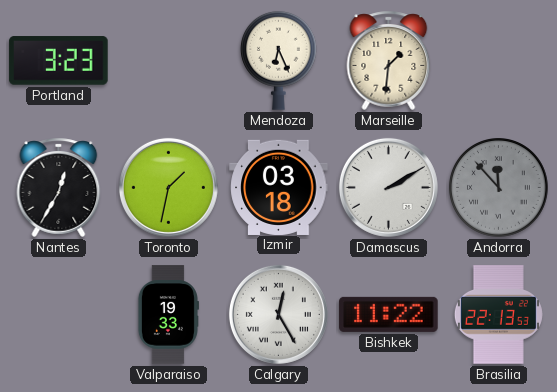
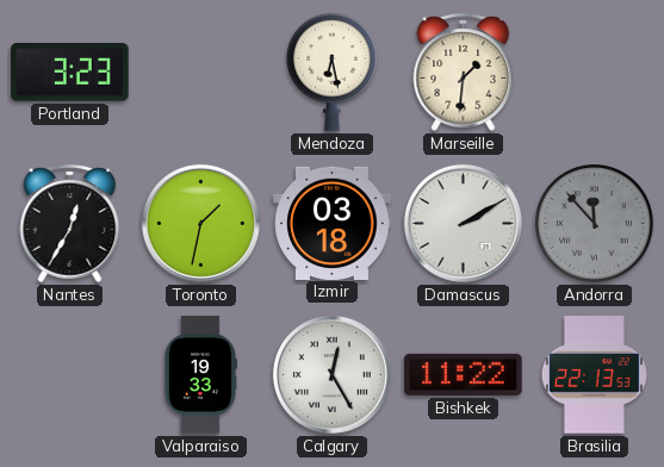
Mendoza: 6:26 -> 6:28 (333, 71)
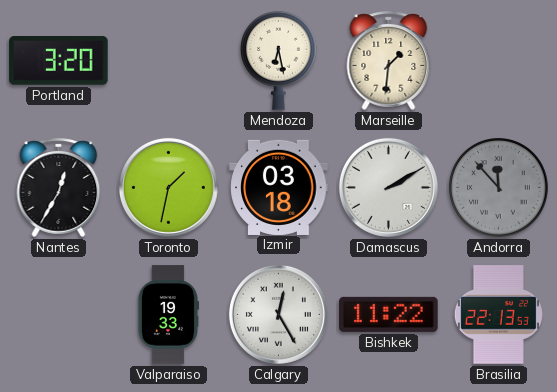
Portland: 3:23 -> 3:20 (59, 61)
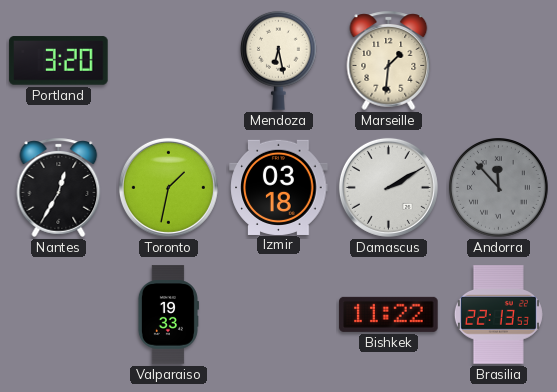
Calgary: 12:25 -> none (278, 314)
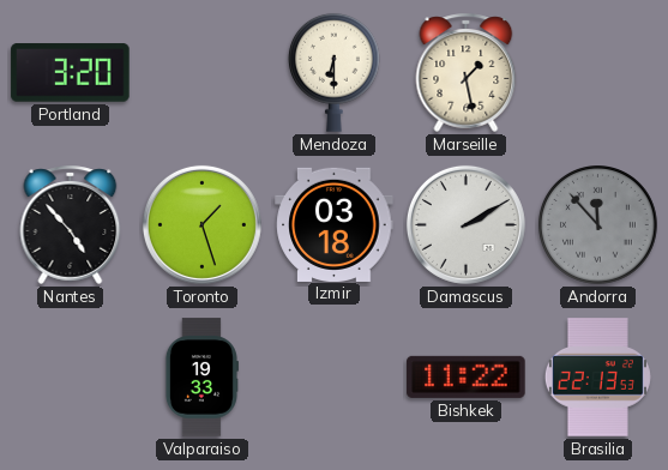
Mendoza: 6:28 -> 6:30 (335, 72)
Marseille: 1:31 -> 1:28 (467, 72)
Nantes: 12:35 -> 4:53 (71, 224)
Toronto: 1:32 -> 1:27 (201, 224)
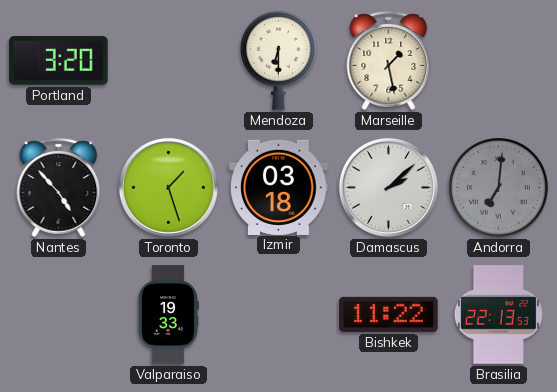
Damascus: 2:10 -> 2:08 (388, 187)
Andorra: 11:53 -> 7:01 (499, 188)
